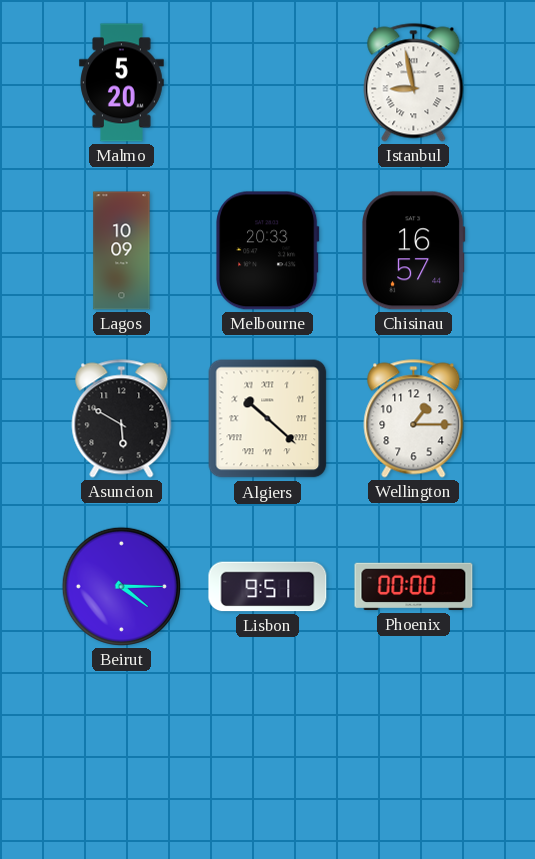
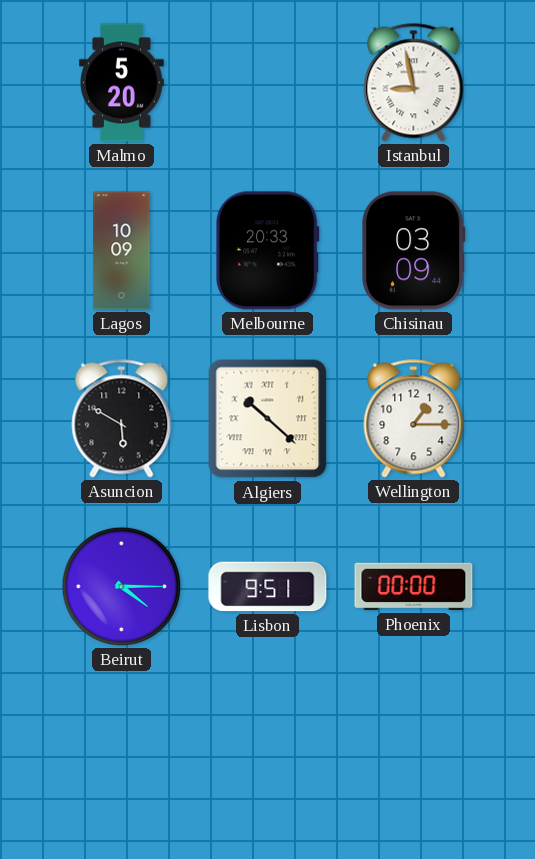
Chisinau: 16:57 -> 03:09 (414, 251)
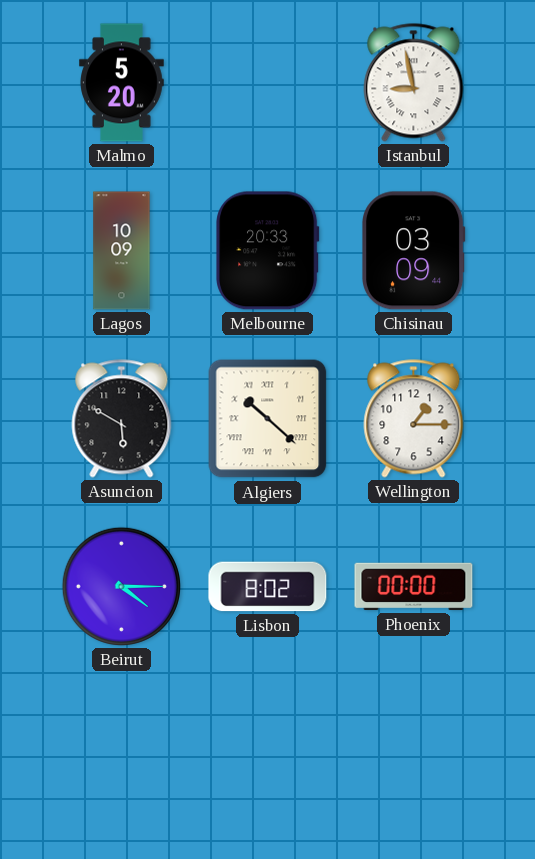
Lisbon: 9:51 -> 8:02 (268, 587)
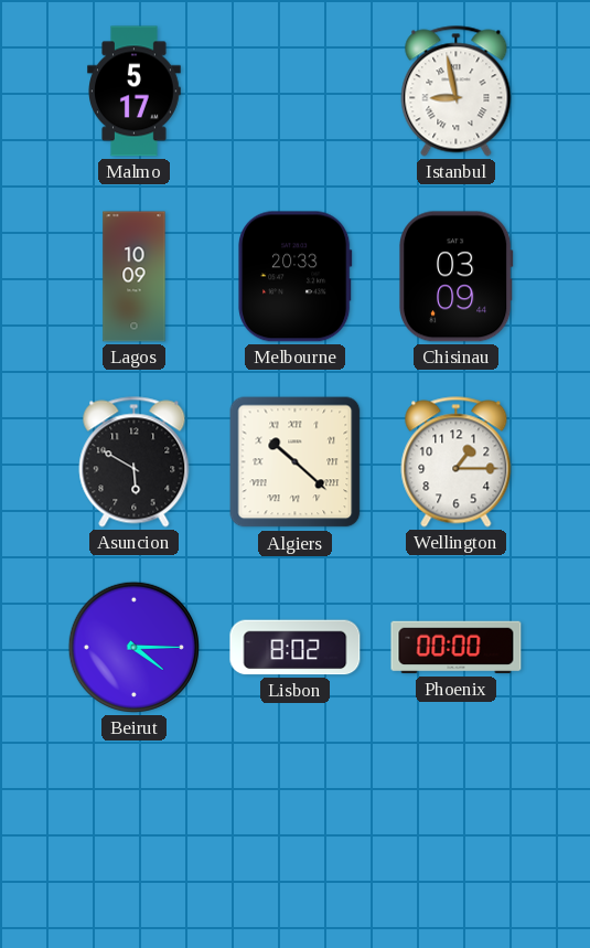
Malmo: 5:20 -> 5:17 (135, 92)
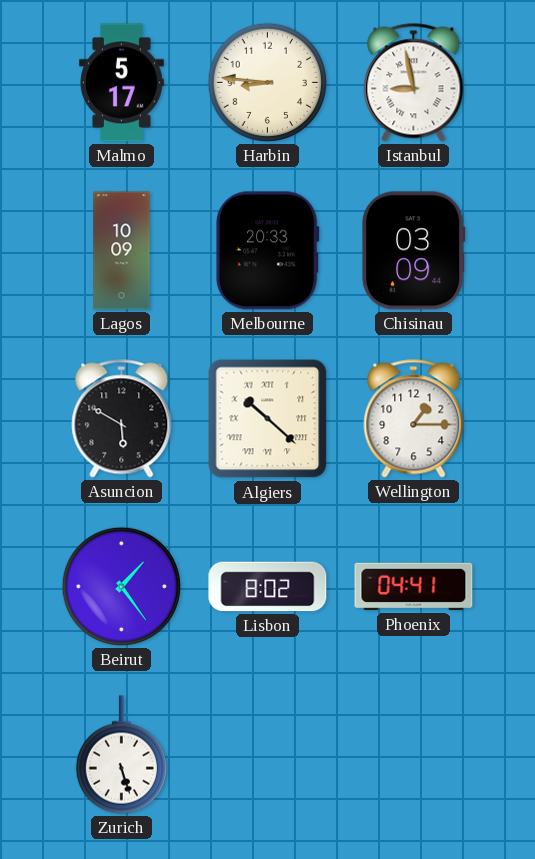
Harbin: none -> 8:46 (267, 82)
Beirut: 4:15 -> 1:24 (121, 586)
Phoenix: 00:00 -> 04:41 (414, 587)
Zurich: none -> 5:27 (121, 755)
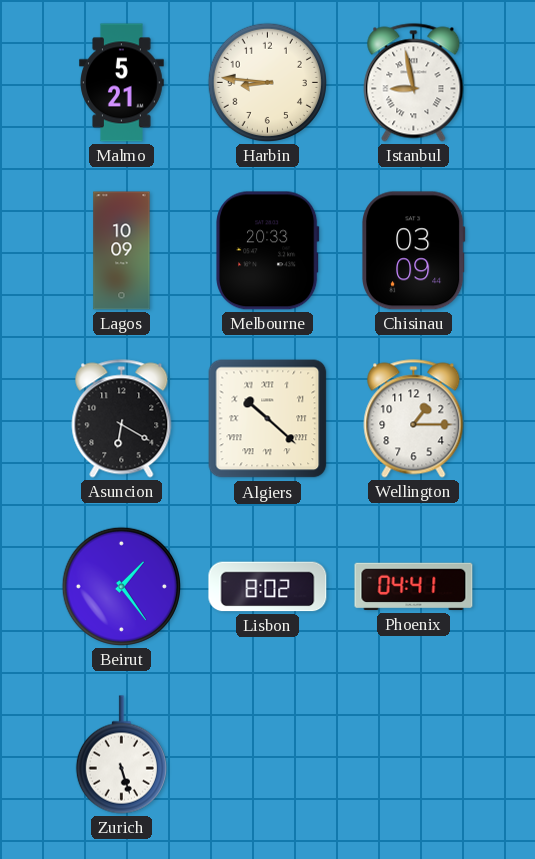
Malmo: 5:17 -> 5:21 (122, 83)
Asuncion: 5:50 -> 6:20 (122, 419)
